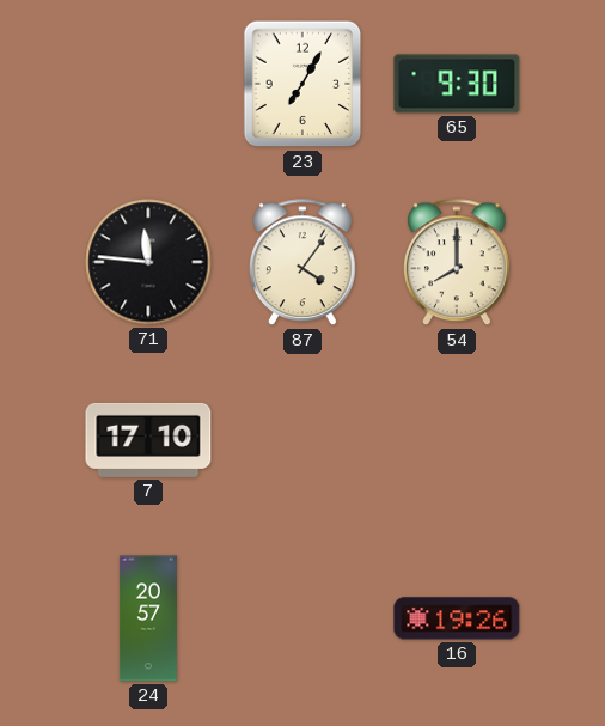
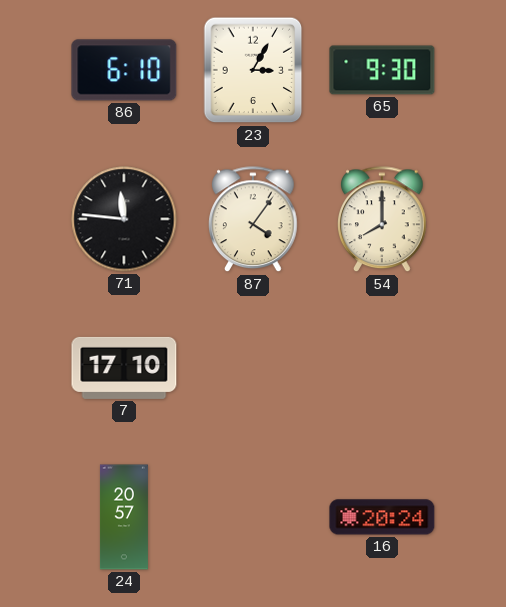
86: none -> 6:10 (124, 70)
23: 7:05 -> 3:05 (253, 70)
16: 19:26 -> 20:24 (382, 517)
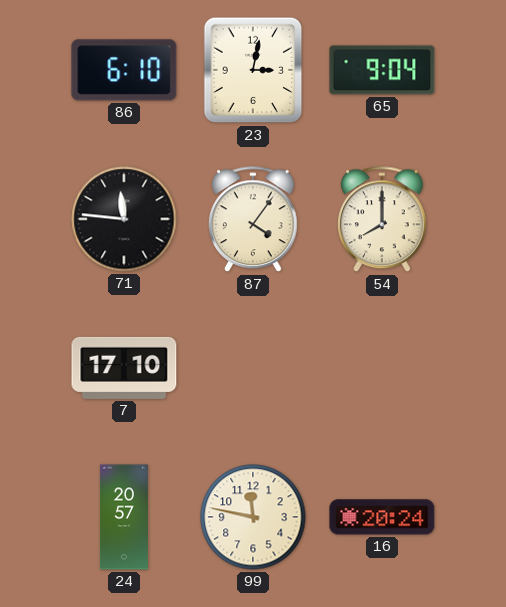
23: 3:05 -> 3:02 (253, 70)
65: 9:30 -> 9:04 (382, 70)
99: none -> 11:47 (253, 517)
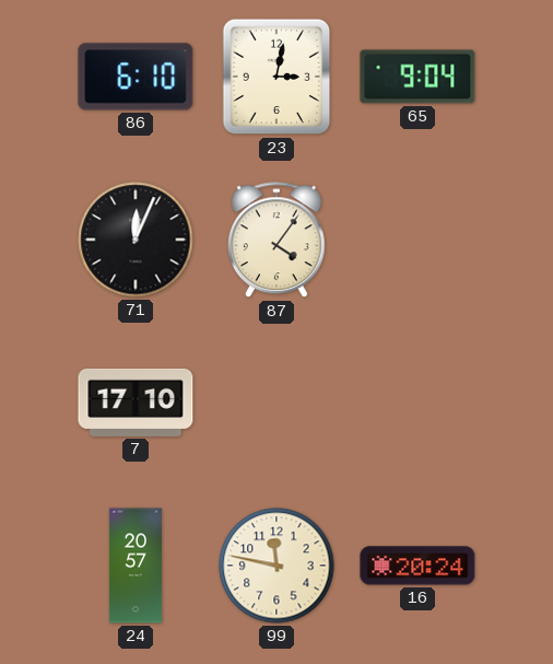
71: 11:46 -> 12:04 (136, 240)
54: 8:00 -> none (383, 220)
